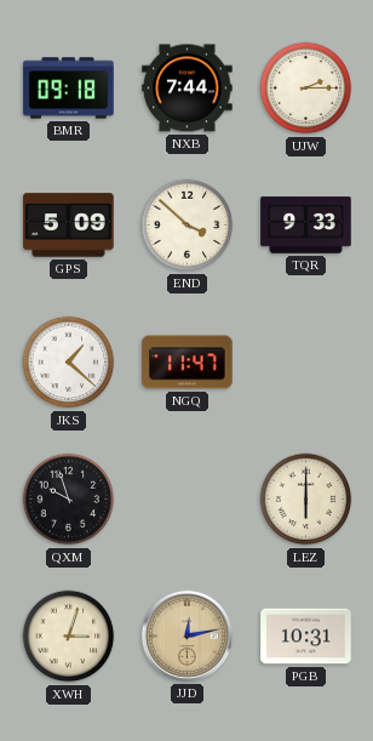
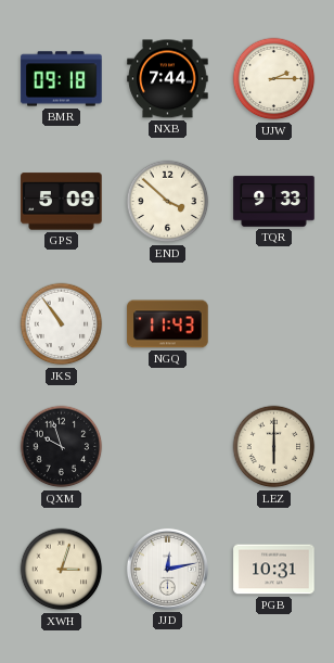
JKS: 1:22 -> 10:54 (62, 324)
NGQ: 11:47 -> 11:43 (168, 324)
JJD dial: champagne -> white (167, 569)
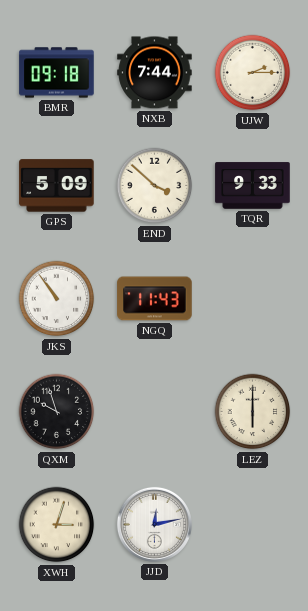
PGB: 10:31 -> none (274, 570)
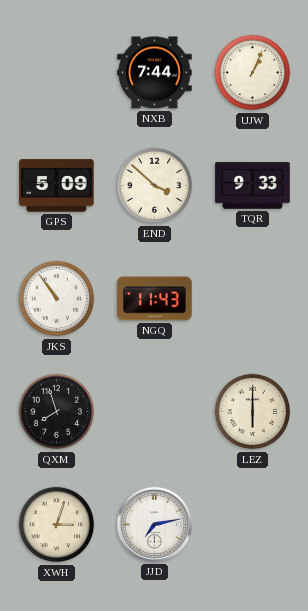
BMR: 09:18 -> none (57, 73)
UJW: 2:15 -> 1:04 (253, 73)
QXM: 9:57 -> 7:57 (57, 412)
JJD: 12:13 -> 7:13 (154, 524)
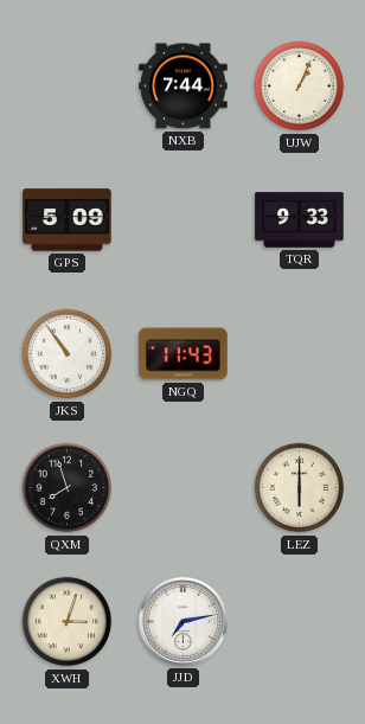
END: 3:52 -> none (155, 186)
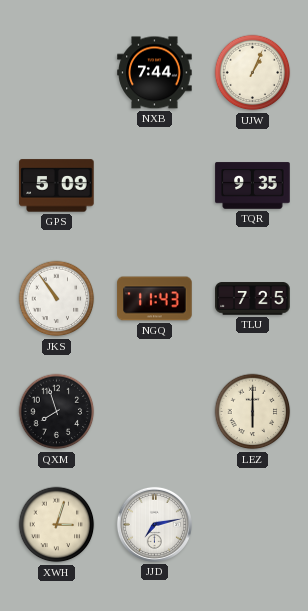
TQR: 9:33 -> 9:35 (253, 186)
TLU: none -> 7:25 (253, 299)
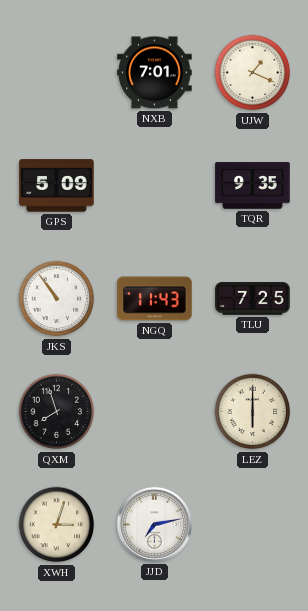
NXB: 7:44 -> 7:01 (155, 73)
UJW: 1:04 -> 1:19 (253, 73)
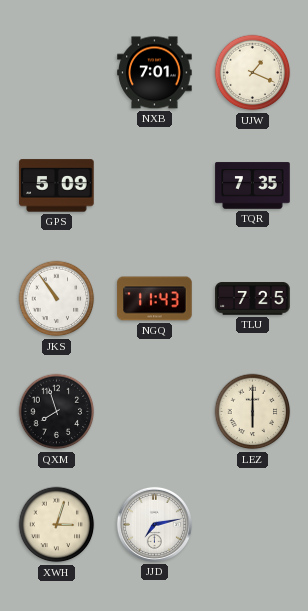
TQR: 9:35 -> 7:35 (253, 186)
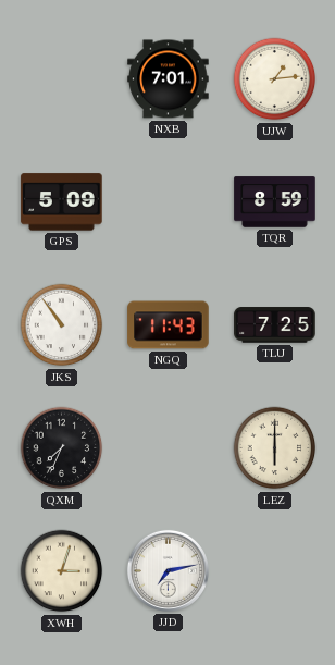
UJW: 1:19 -> 1:14 (275, 79)
TQR: 7:35 -> 8:59 (275, 202)
QXM: 7:57 -> 7:34 (62, 448)
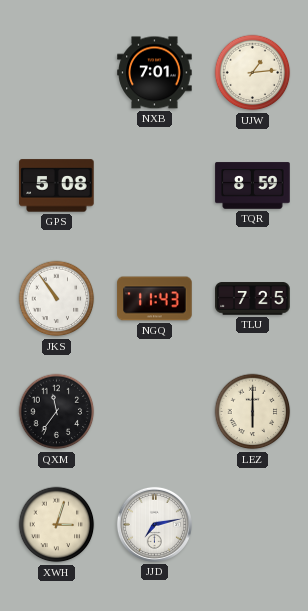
GPS: 5:09 -> 5:08 (57, 186)
QXM: 7:34 -> 11:36 (57, 412)
